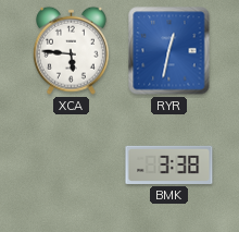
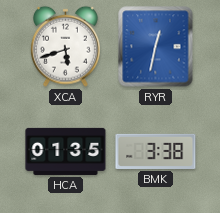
XCA: 5:46 -> 5:42 (65, 46)
HCA: none -> 01:35 (66, 151)
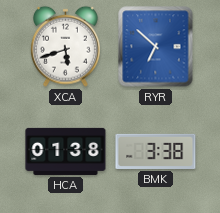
RYR: 12:32 -> 6:52 (156, 47)
HCA: 01:35 -> 01:38 (66, 151)
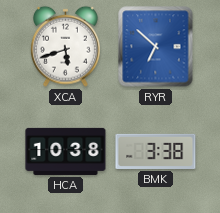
HCA: 01:38 -> 10:38 (66, 151)
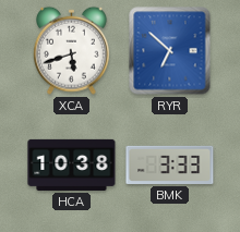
BMK: 3:38 -> 3:33 (170, 164)
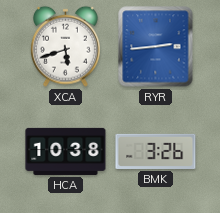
RYR: 6:52 -> 2:44 (156, 47)
BMK: 3:33 -> 3:26 (156, 151)
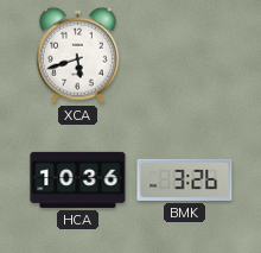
RYR: 2:44 -> none (156, 47)
HCA: 10:38 -> 10:36 (78, 179)
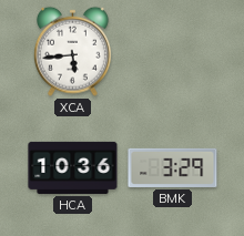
XCA: 5:42 -> 5:44 (72, 51)
BMK: 3:26 -> 3:29 (173, 167)
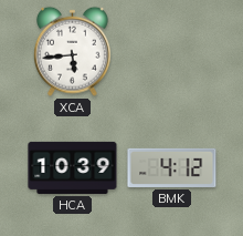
HCA: 10:36 -> 10:39 (73, 167)
BMK: 3:29 -> 4:12 (172, 167)
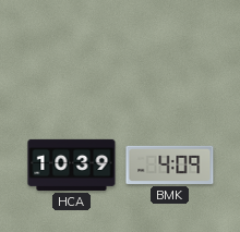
XCA: 5:44 -> none (72, 51)
BMK: 4:12 -> 4:09 (170, 164)
